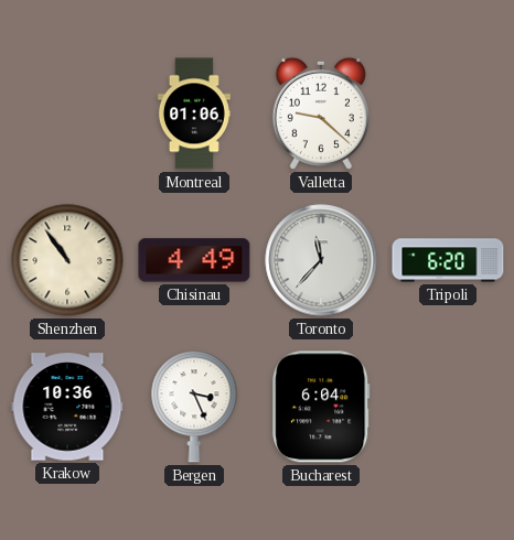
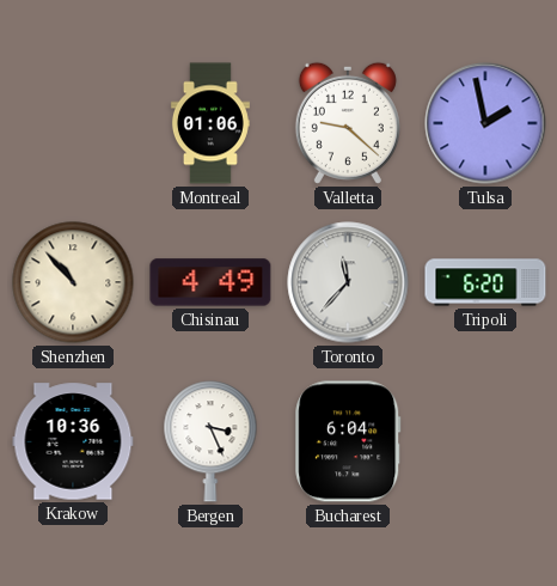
Tulsa: none -> 1:58 (485, 123)
Shenzhen: 10:54 -> 10:53 (73, 282)
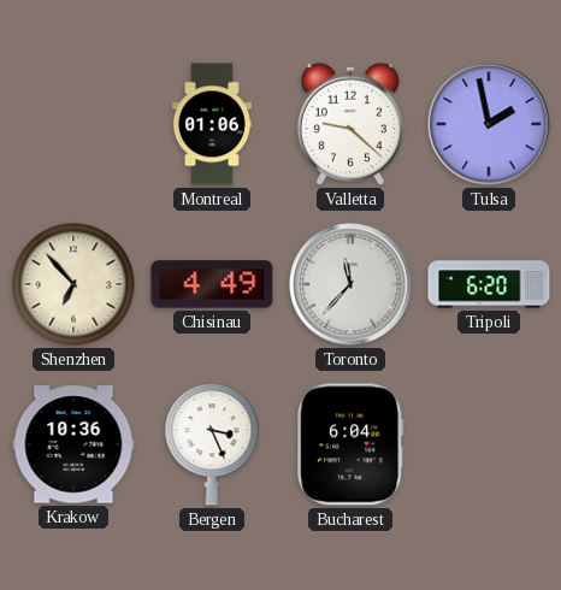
Shenzhen: 10:53 -> 6:53 (73, 284)
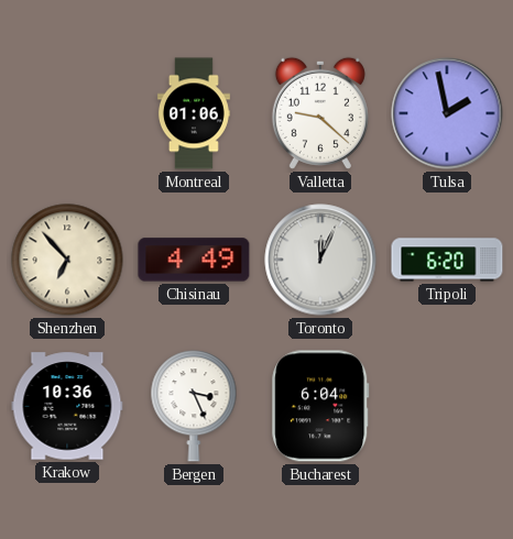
Toronto: 11:37 -> 12:04 (320, 260)
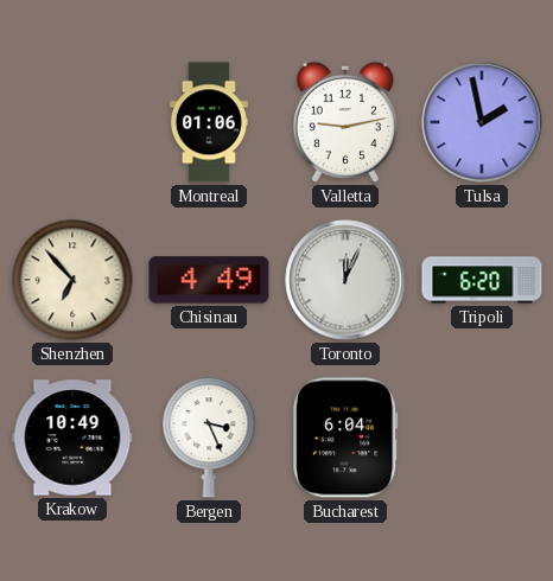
Valletta: 9:22 -> 9:13 (345, 122)
Krakow: 10:36 -> 10:49 (72, 438)
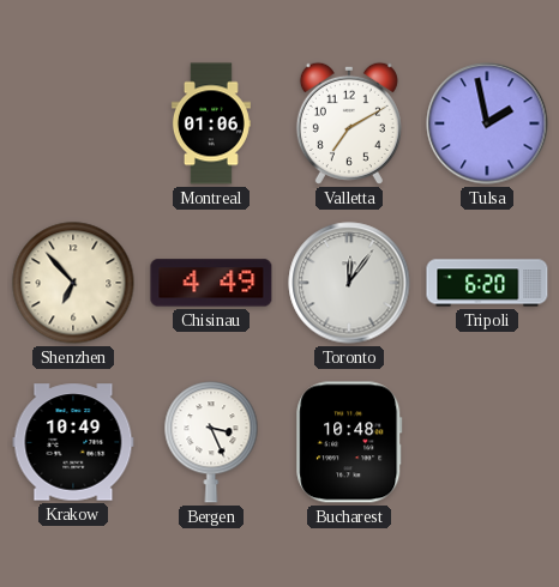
Valletta: 9:13 -> 7:10 (349, 123)
Toronto: 12:04 -> 12:06 (349, 283)
Bucharest: 6:04 -> 10:48 (349, 442)
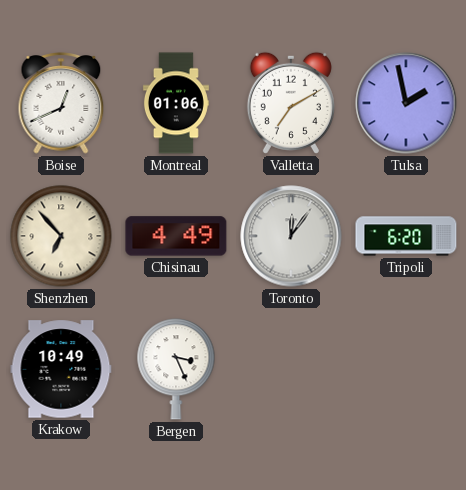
Boise: none -> 12:41 (61, 103)
Bucharest: 10:48 -> none (349, 442)
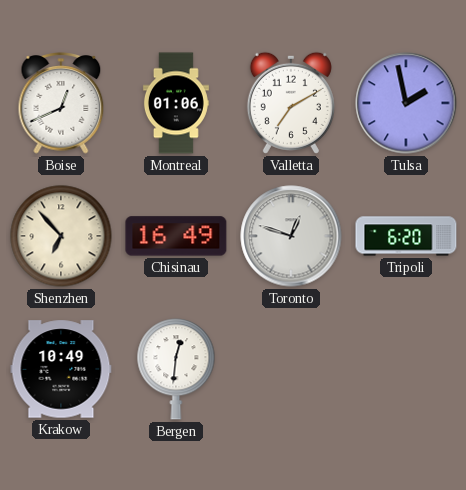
Chisinau: 4:49 -> 16:49 (176, 236)
Toronto: 12:06 -> 12:48 (291, 236)
Bergen: 3:26 -> 12:31 (176, 369)
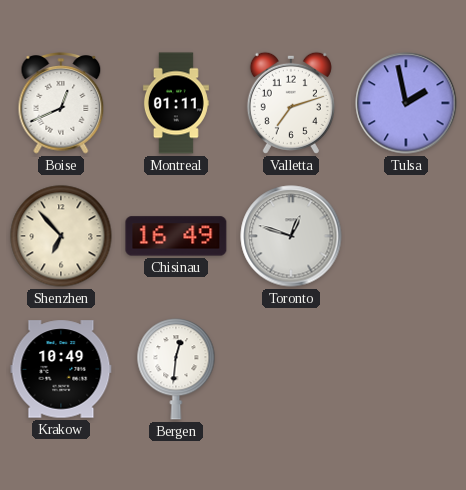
Montreal: 01:06 -> 01:11 (176, 103)
Valletta: 7:10 -> 7:12 (291, 103)
Tripoli: 6:20 -> none (406, 236)
